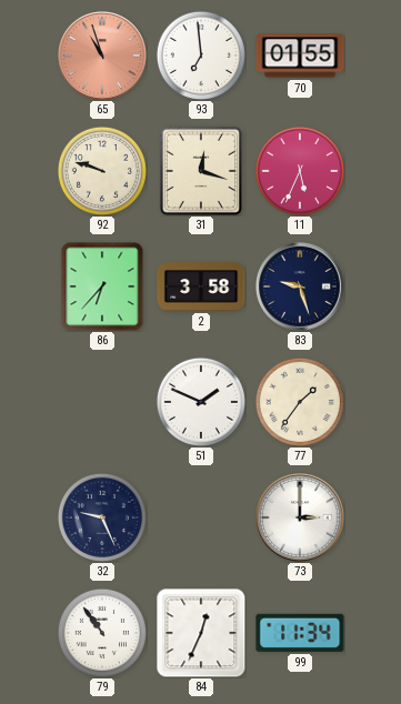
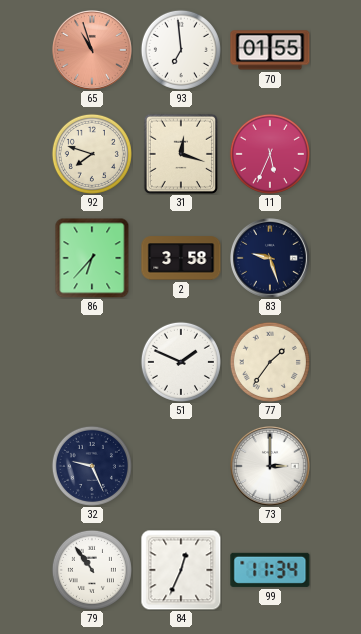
92: 9:48 -> 7:48 (92, 154)
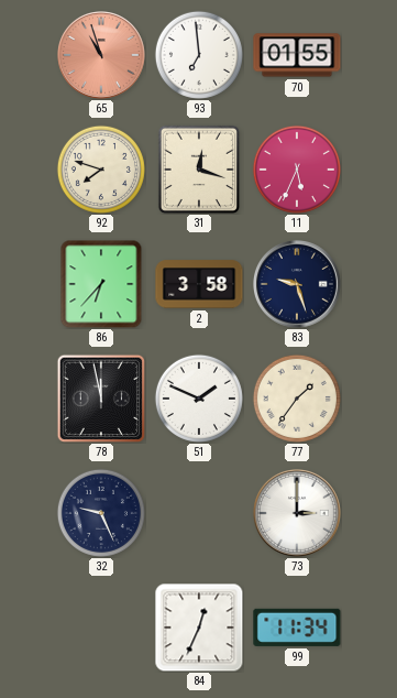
78: none -> 11:58 (101, 399)
79: 10:54 -> none (92, 570)
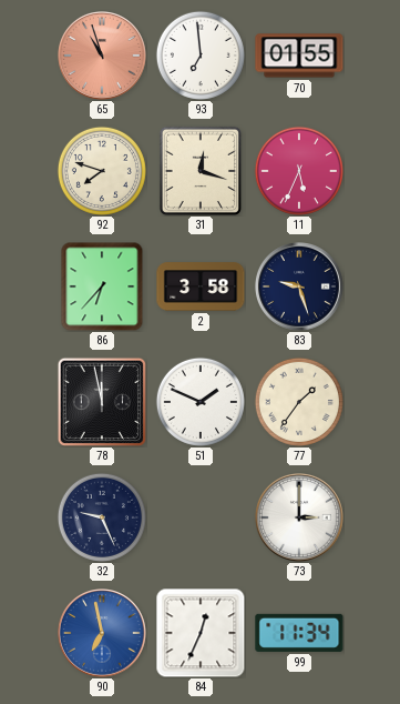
90: none -> 6:58 (103, 634)
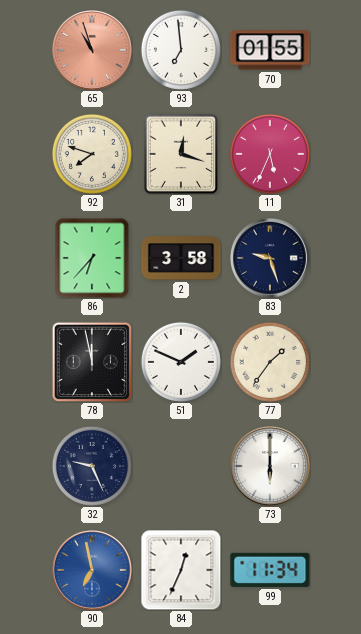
73: 3:00 -> 6:00 (271, 467)
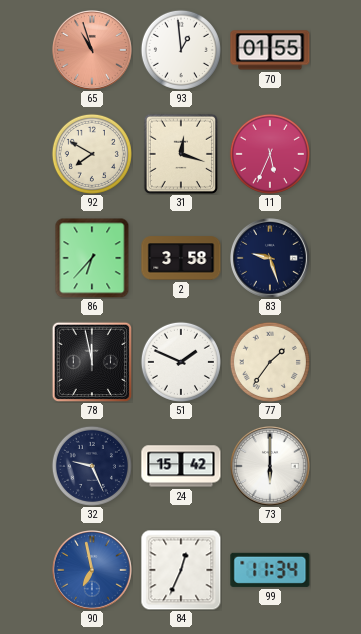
93: 6:59 -> 12:59 (181, 50)
92: 7:48 -> 7:50 (92, 154)
24: none -> 15:42 (181, 466)
